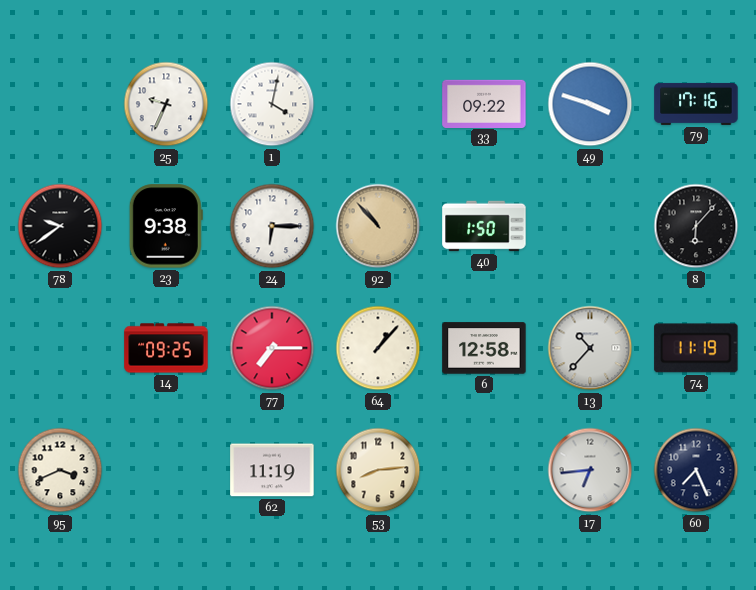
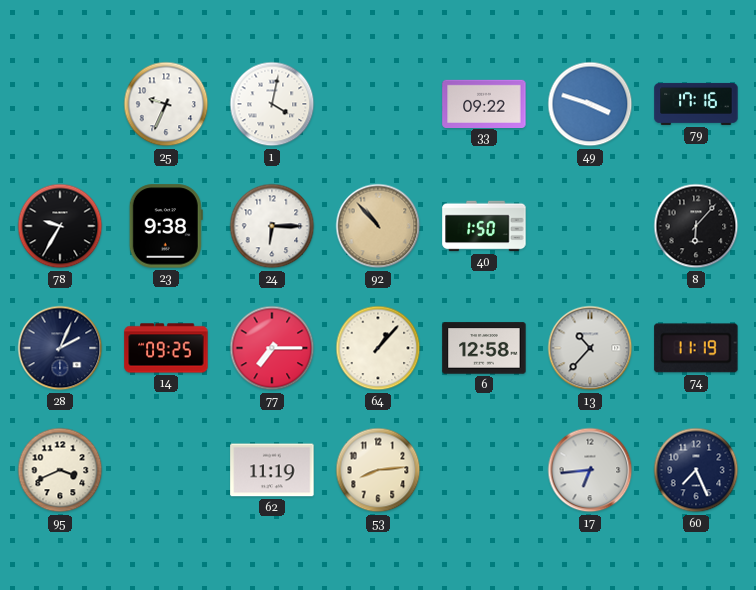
78: 9:39 -> 9:35 (60, 226)
28: none -> 2:04 (60, 348)
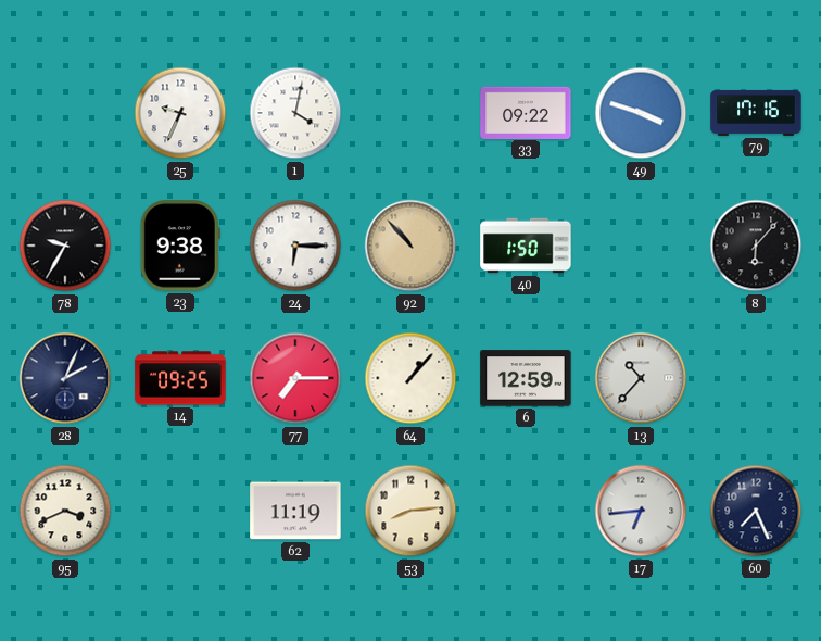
6: 12:58 -> 12:59 (526, 378)
74: 11:19 -> none (696, 348)
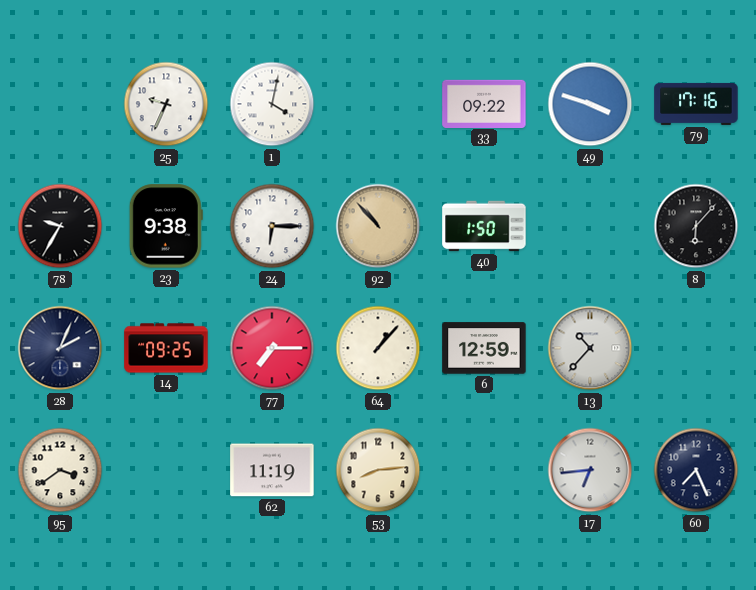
95: 3:41 -> 3:39 (60, 470)
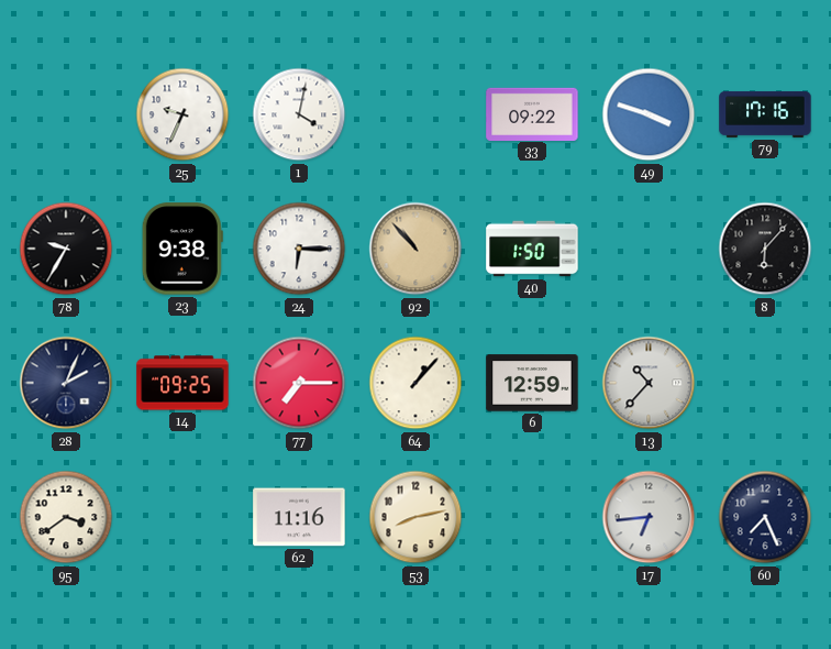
62: 11:19 -> 11:16 (299, 517)
53: 8:14 -> 8:13 (416, 517)
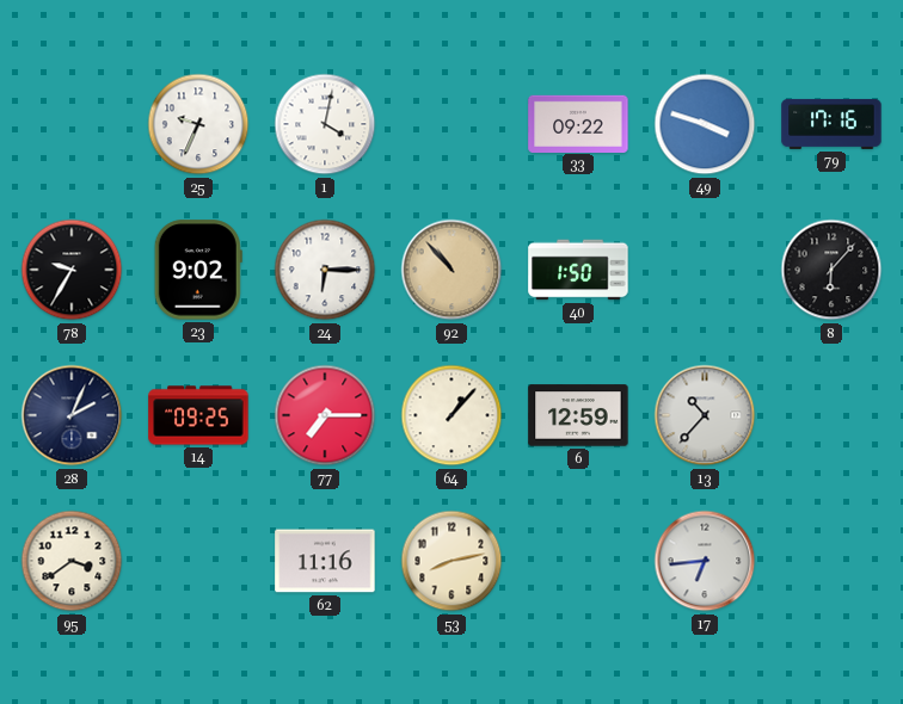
23: 9:38 -> 9:02 (198, 270)
60: 7:26 -> none (765, 517)
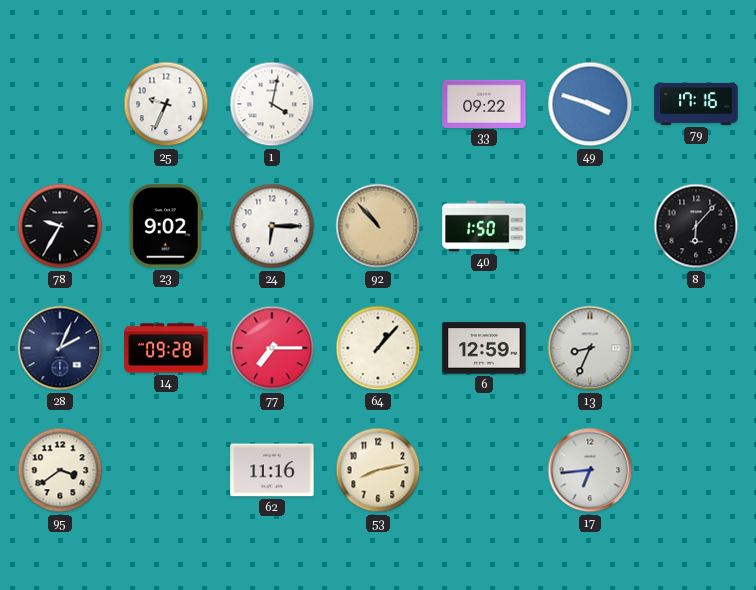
14: 09:25 -> 09:28 (166, 348)
13: 10:37 -> 8:34 (590, 348)
